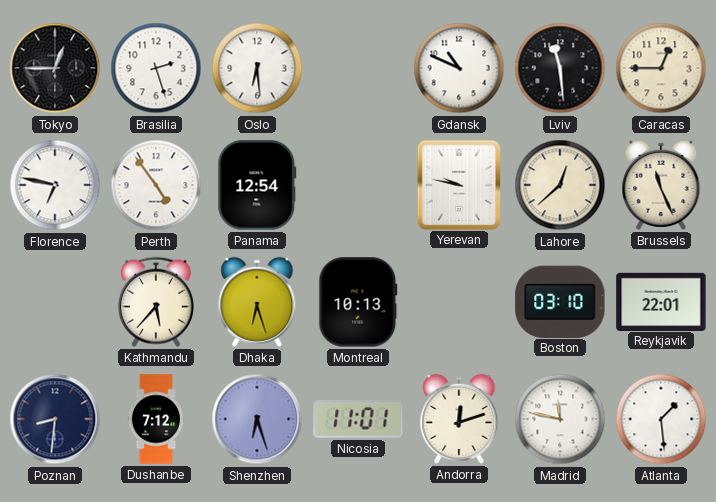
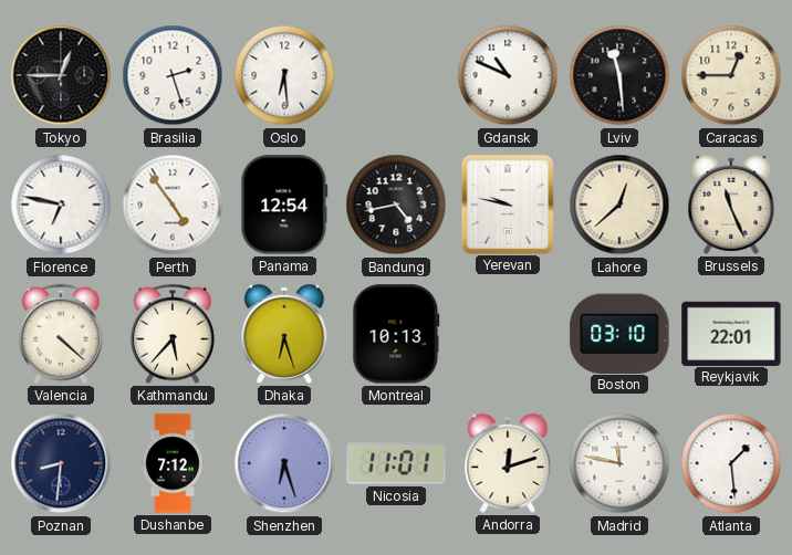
Bandung: none -> 4:43 (396, 205)
Valencia: none -> 4:22 (61, 334)
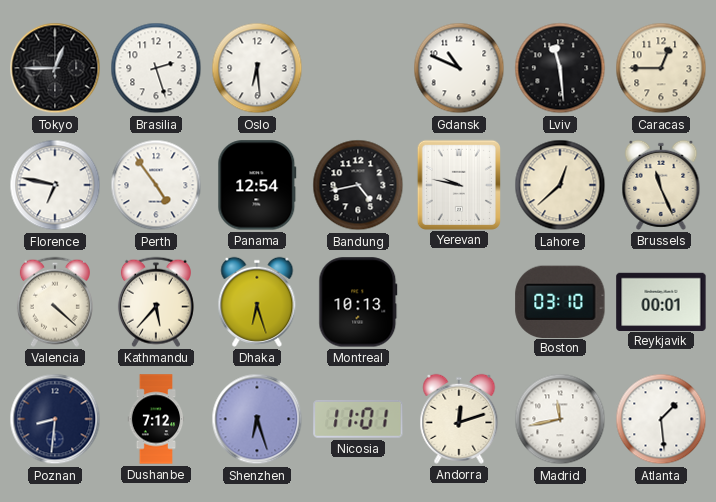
Reykjavik: 22:01 -> 00:01 (661, 301)
Madrid: 11:47 -> 11:43 (560, 419)
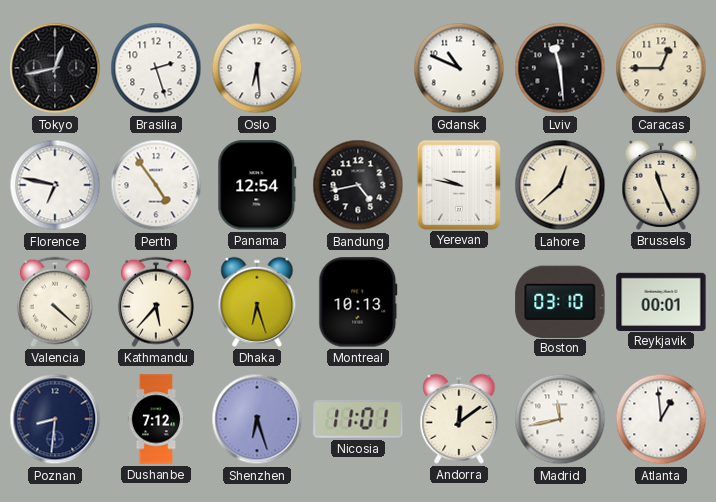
Tokyo: 12:45 -> 12:43 (55, 68)
Andorra: 12:12 -> 12:09 (459, 419)
Atlanta: 1:29 -> 12:59 (661, 419)
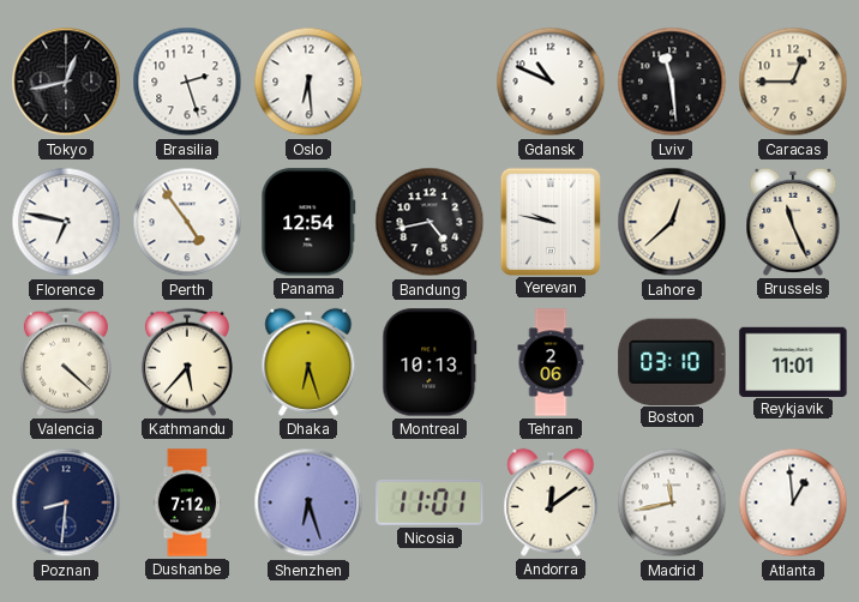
Tehran: none -> 2:06 (551, 362)
Reykjavik: 00:01 -> 11:01 (793, 361)
